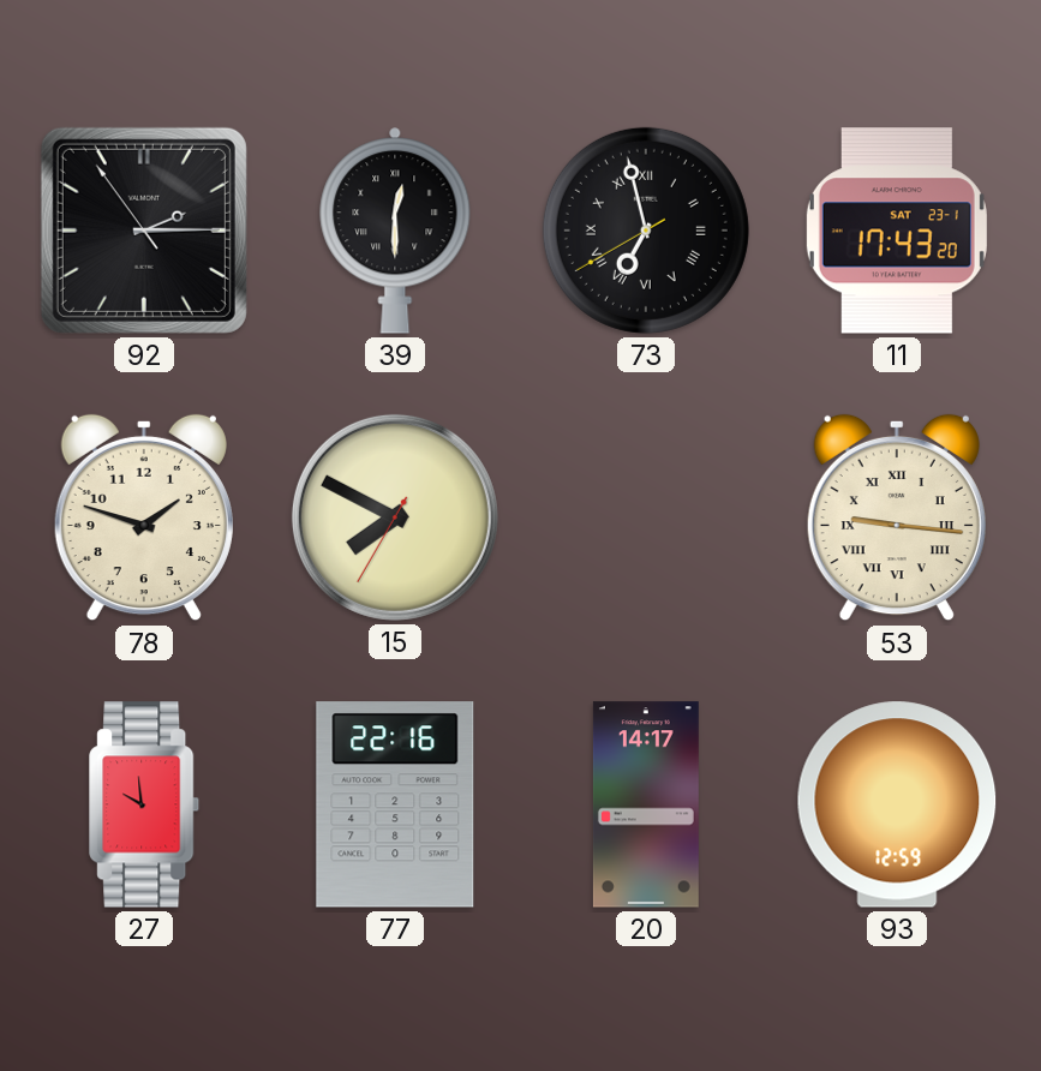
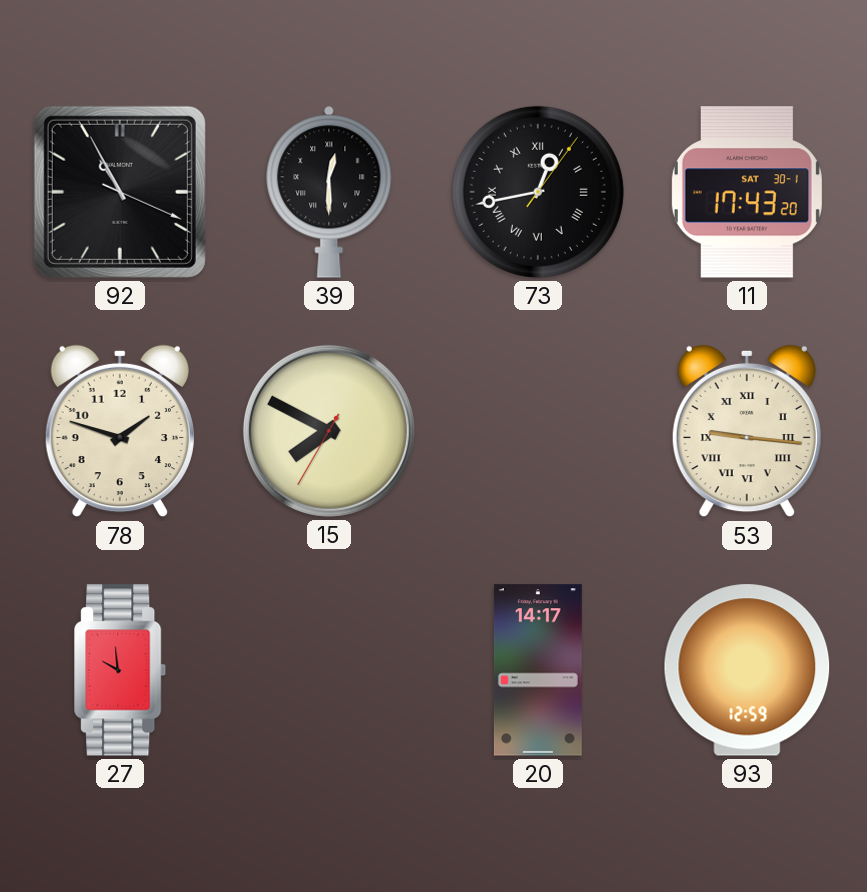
92: 2:14 -> 10:55 (120, 192)
73: 6:57 -> 12:43 (538, 192)
11 date: SAT 23-1 -> SAT 30-1 (747, 192)
77: 22:16 -> none (395, 804)
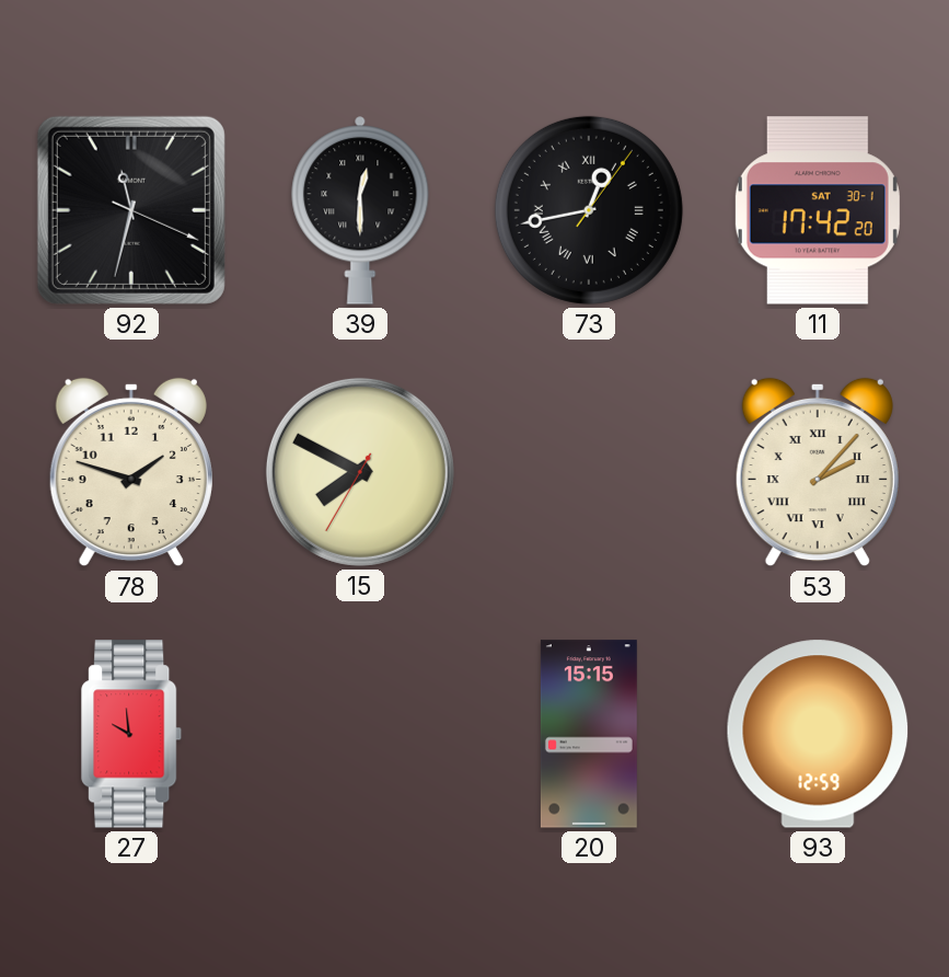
92: 10:55 -> 11:32 (131, 210)
11: 17:43 -> 17:42 (818, 210)
53: 9:16 -> 2:07 (818, 472)
20: 14:17 -> 15:15 (589, 734)
